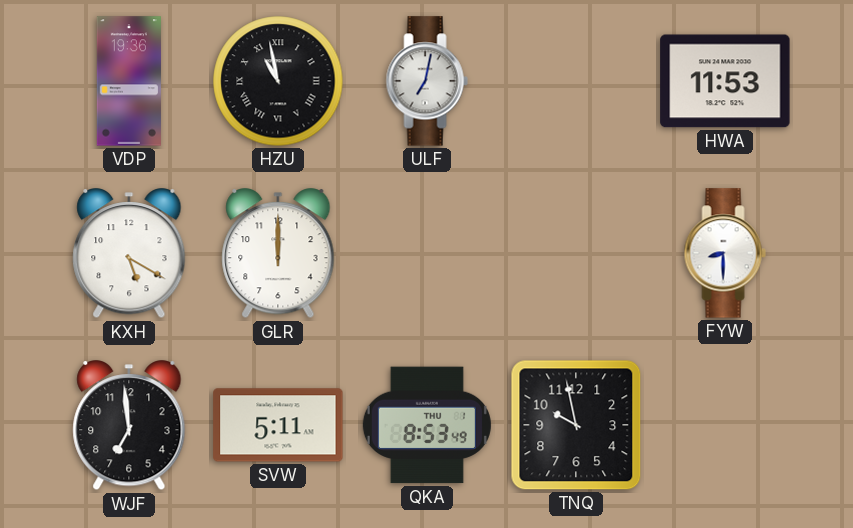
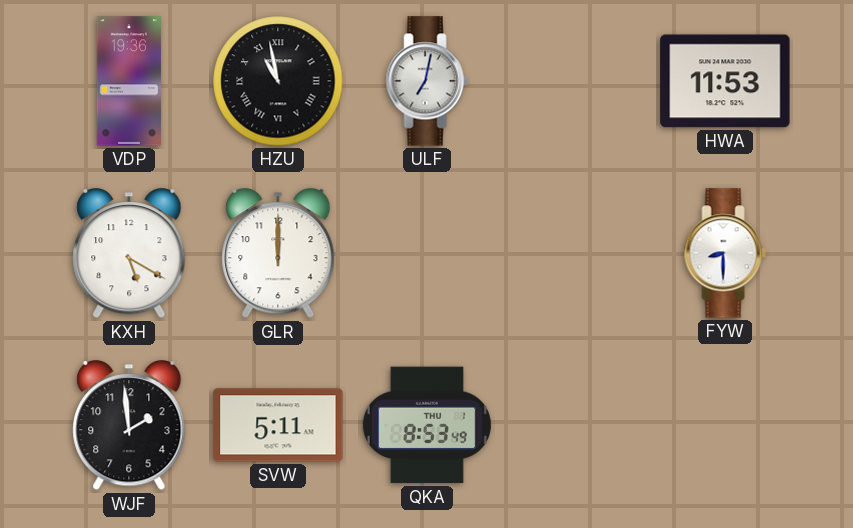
WJF: 6:59 -> 1:59 (129, 426)
TNQ: 9:58 -> none (576, 425)
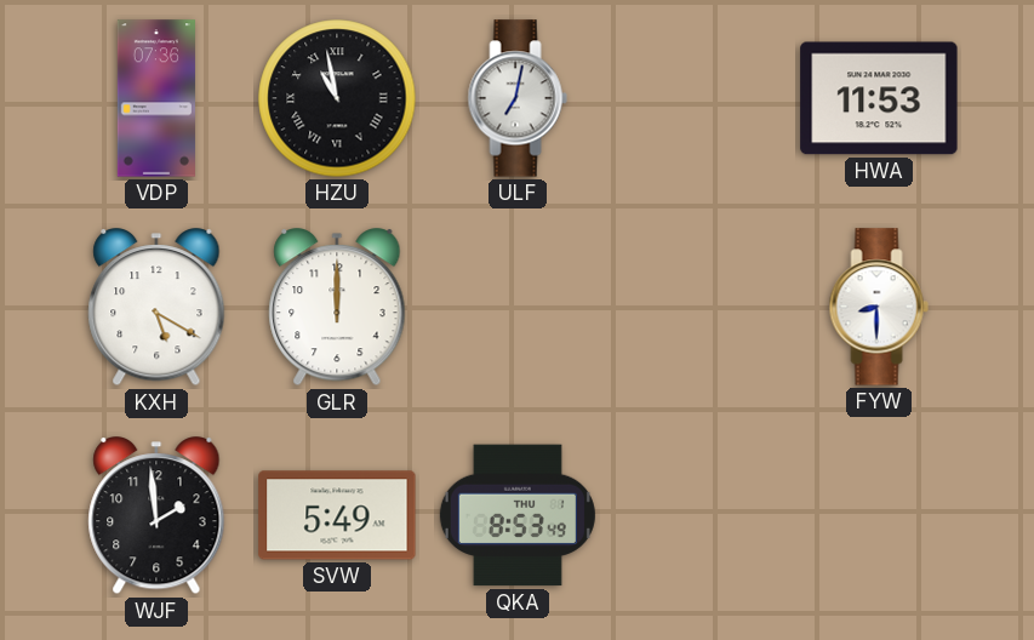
VDP: 19:36 -> 07:36 (155, 98)
SVW: 5:11 -> 5:49 (337, 515)
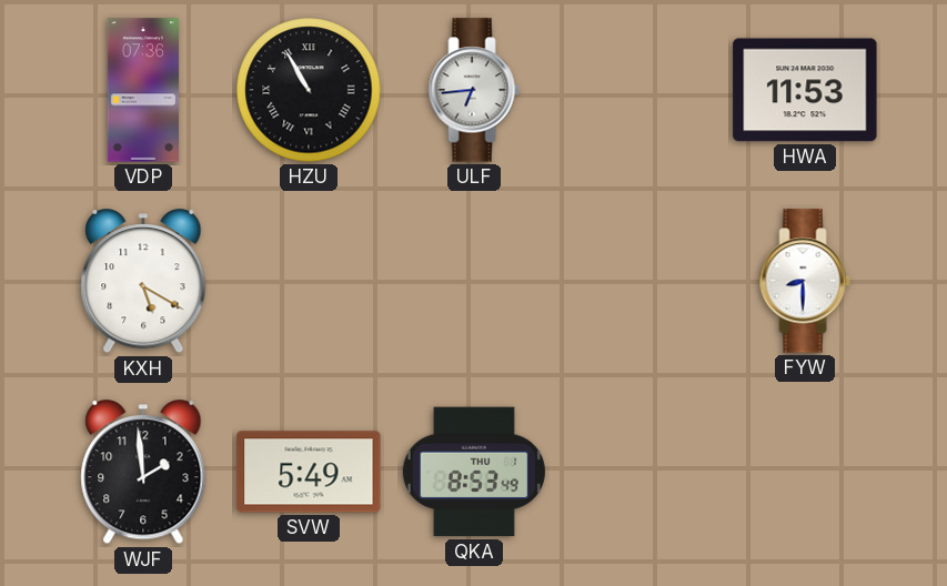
HZU: 10:58 -> 10:55 (309, 90)
ULF: 7:02 -> 6:44 (474, 90)
GLR: 12:00 -> none (337, 308)
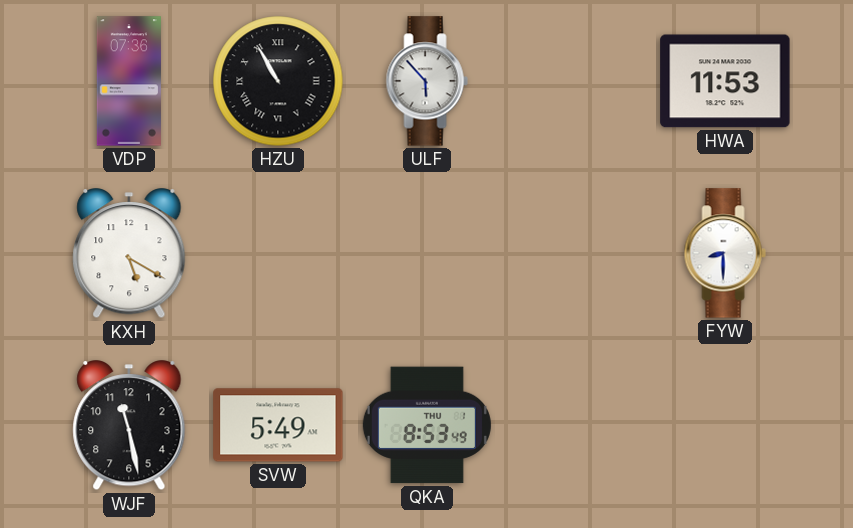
ULF: 6:44 -> 5:53 (427, 81)
WJF: 1:59 -> 11:28 (129, 426)
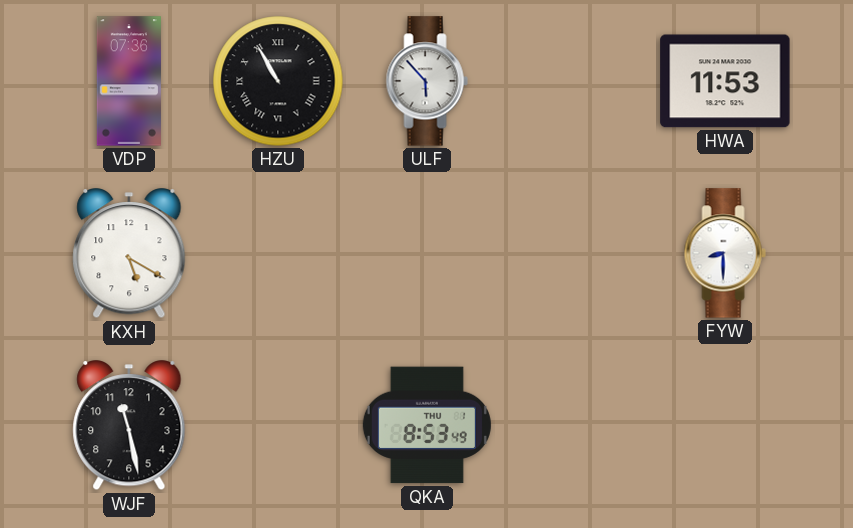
SVW: 5:49 -> none (278, 425)
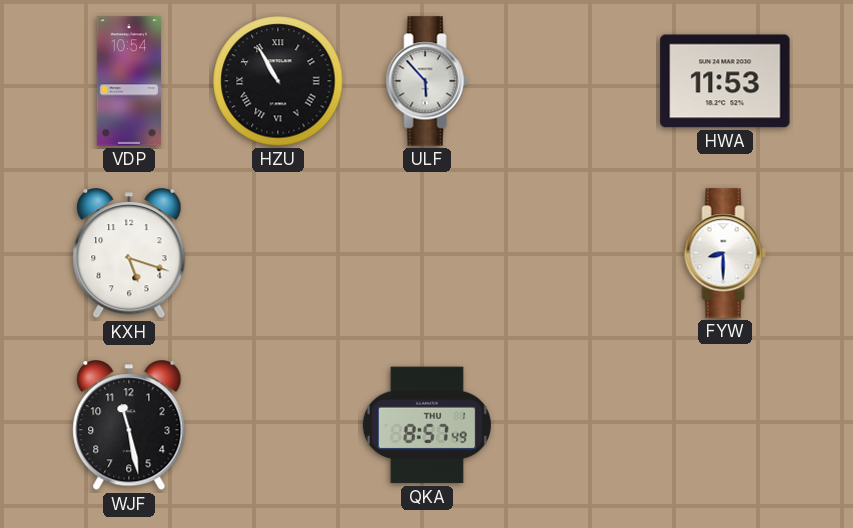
VDP: 07:36 -> 10:54 (128, 81)
KXH: 5:20 -> 5:18 (129, 254)
QKA: 8:53 -> 8:57 (427, 425)
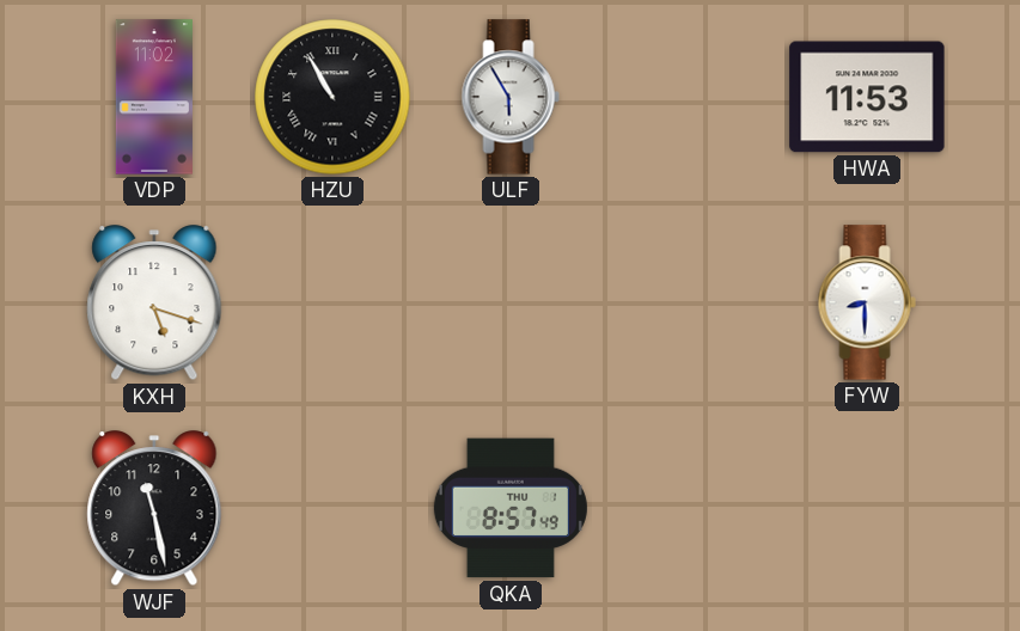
VDP: 10:54 -> 11:02 (153, 97)
ULF: 5:53 -> 5:55 (511, 97)
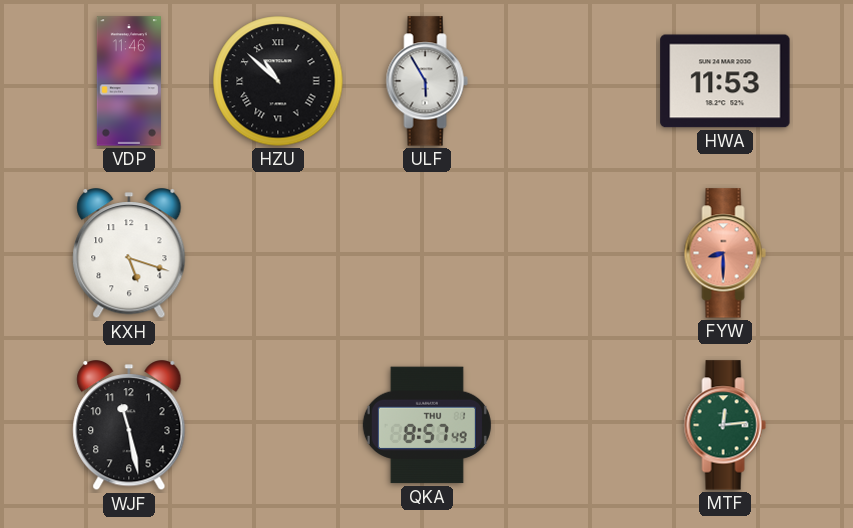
VDP: 11:02 -> 11:46 (128, 81)
HZU: 10:55 -> 10:52 (278, 81)
FYW dial: white -> salmon (725, 253)
MTF: none -> 12:14 (725, 425)
